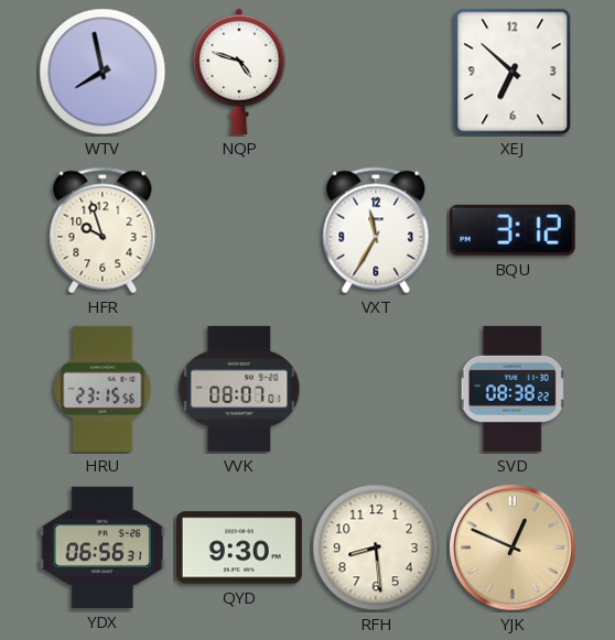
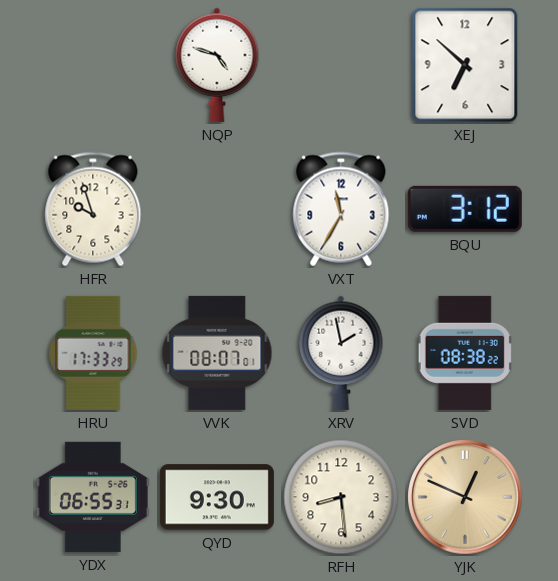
WTV: 7:58 -> none (102, 72)
HRU: 23:15 -> 17:33 (93, 353)
XRV: none -> 1:58 (341, 353)
YDX: 06:56 -> 06:55 (93, 497)
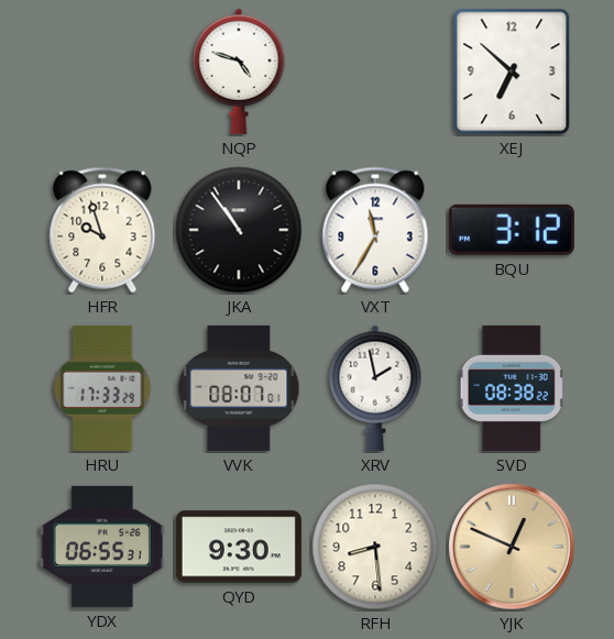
JKA: none -> 10:54 (239, 230)
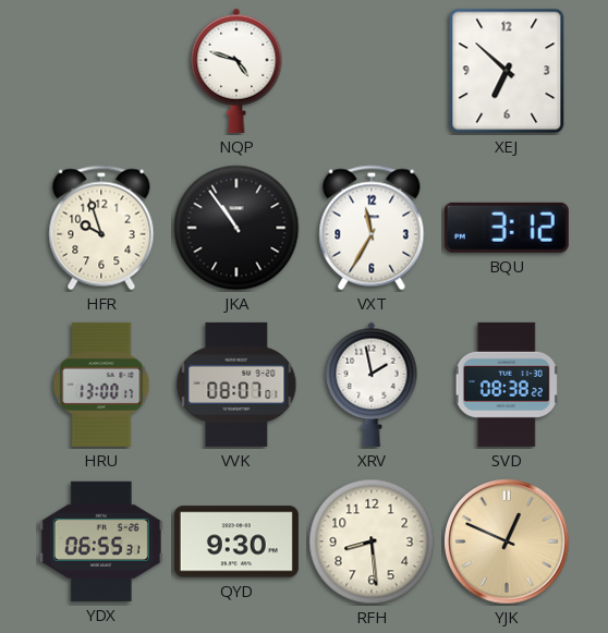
HRU: 17:33 -> 13:00 (101, 385)
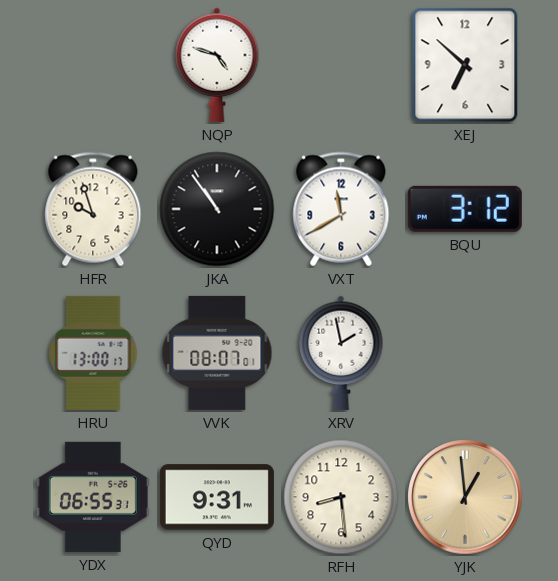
VXT: 11:35 -> 11:40 (341, 209)
SVD: 08:38 -> none (507, 385)
QYD: 9:30 -> 9:31 (217, 497)
YJK: 12:49 -> 12:59 (465, 497)
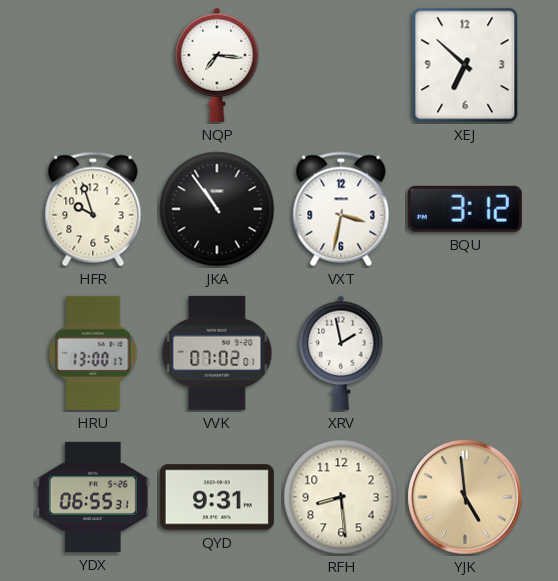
NQP: 4:48 -> 7:16 (217, 65)
VXT: 11:40 -> 3:32 (341, 209)
VVK: 08:07 -> 07:02 (217, 353)
YJK: 12:59 -> 4:59 (465, 497)
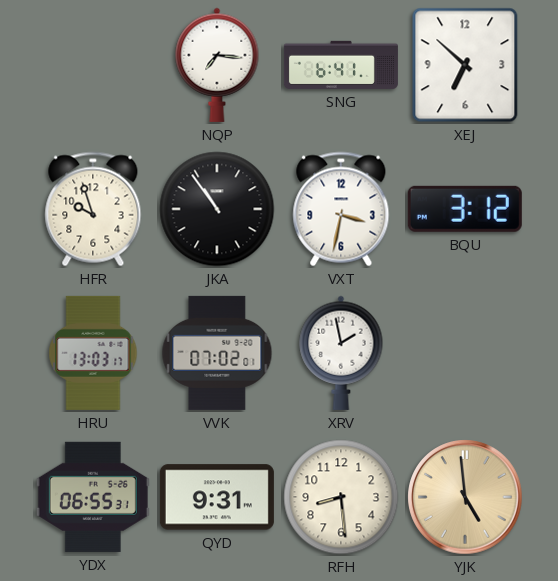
SNG: none -> 6:41 (341, 65)
HRU: 13:00 -> 13:03 (93, 353)
